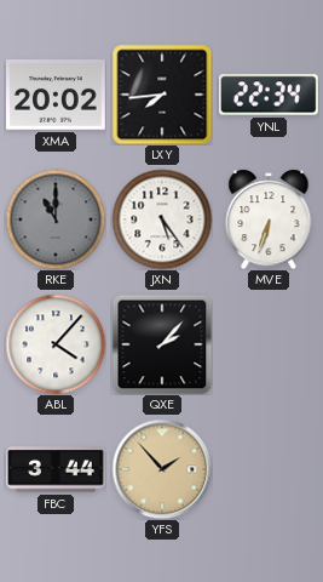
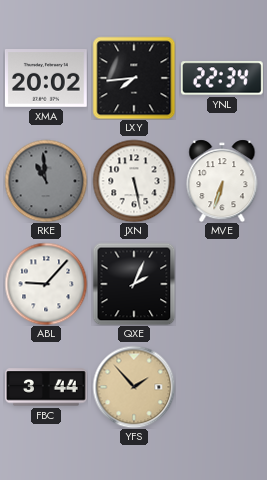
RKE: 11:00 -> 10:59 (46, 181)
JXN: 5:24 -> 5:28 (134, 181)
ABL: 4:07 -> 9:07 (46, 284)
QXE: 2:07 -> 2:04 (134, 284)
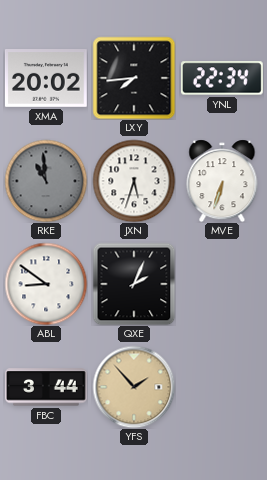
JXN: 5:28 -> 5:33 (134, 181)
ABL: 9:07 -> 8:51 (46, 284)
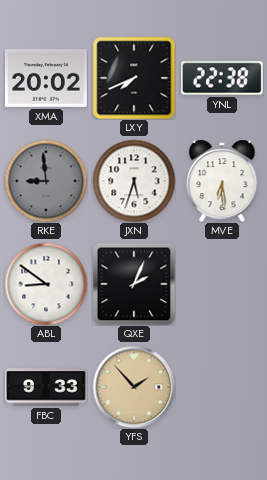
LXY: 7:44 -> 7:41 (134, 78)
YNL: 22:34 -> 22:38 (222, 78)
RKE: 10:59 -> 8:59 (46, 181)
MVE: 6:33 -> 6:29 (222, 181)
FBC: 3:44 -> 9:33 (47, 387)
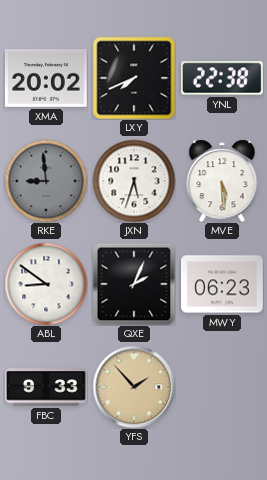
MVE: 6:29 -> 5:29 (222, 181)
MWY: none -> 06:23 (223, 284)
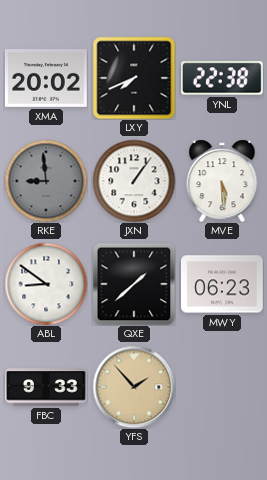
JXN: 5:33 -> 1:06 (134, 181)
QXE: 2:04 -> 1:38 (134, 284)
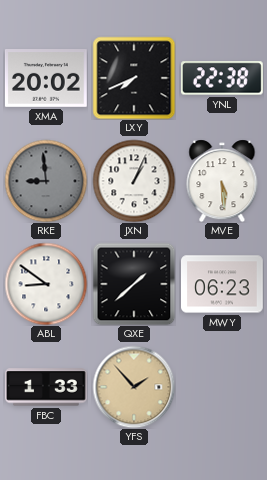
JXN: 1:06 -> 1:04 (134, 181)
FBC: 9:33 -> 1:33 (47, 387)
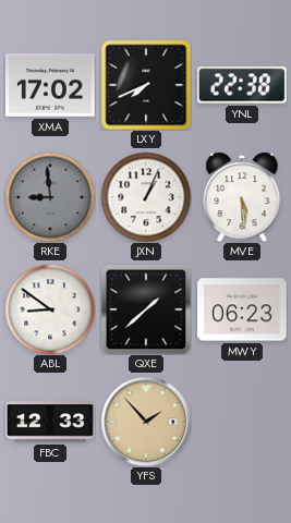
XMA: 20:02 -> 17:02 (50, 86)
FBC: 1:33 -> 12:33 (51, 422)
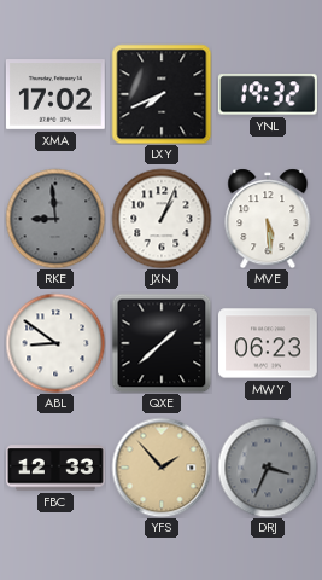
YNL: 22:38 -> 19:32 (268, 94)
DRJ: none -> 3:34 (268, 468)
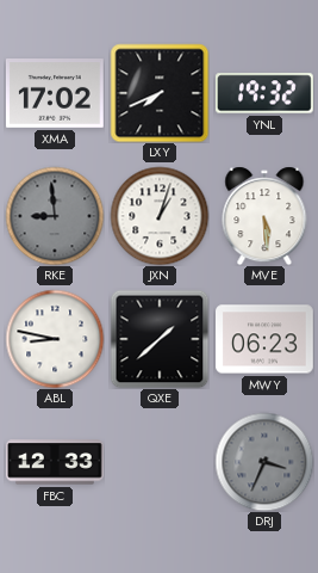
JXN: 1:04 -> 1:03 (160, 216)
ABL: 8:51 -> 8:47 (55, 339)
YFS: 1:53 -> none (162, 468)
